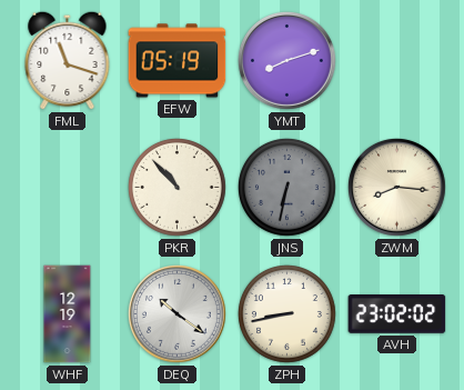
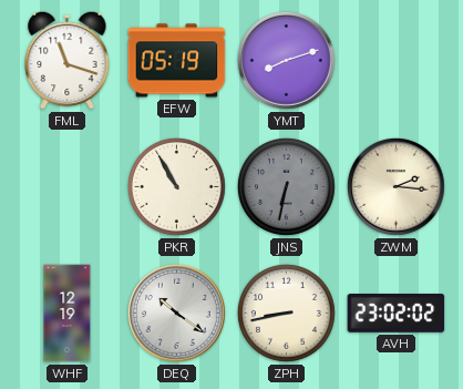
PKR: 10:53 -> 10:55 (176, 186)
ZWM: 8:16 -> 2:16 (395, 186)
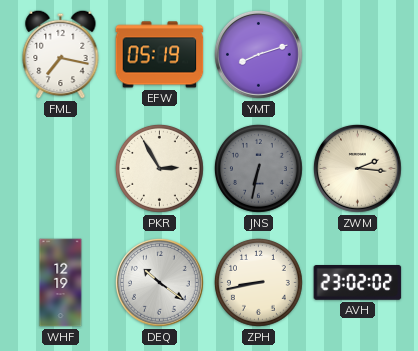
FML: 11:18 -> 7:17 (61, 54)
PKR: 10:55 -> 2:55 (159, 168)
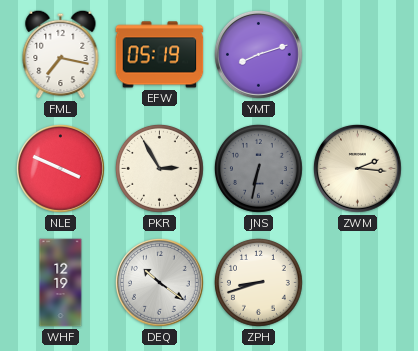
NLE: none -> 3:49 (60, 168)
ZPH: 8:43 -> 8:42 (258, 282)
AVH: 23:02 -> none (358, 283)
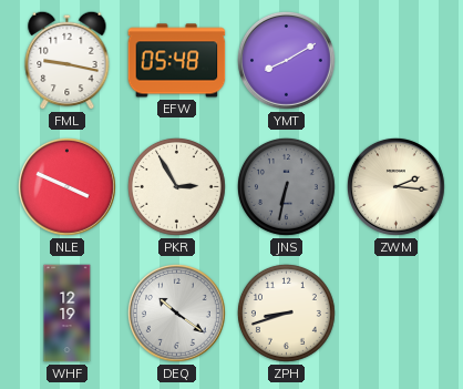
FML: 7:17 -> 9:17 (68, 60)
EFW: 05:19 -> 05:48 (177, 61)
YMT: 8:12 -> 8:10 (286, 60)
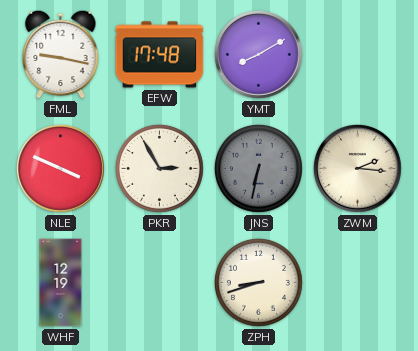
EFW: 05:48 -> 17:48 (160, 55)
DEQ: 10:21 -> none (176, 313)
